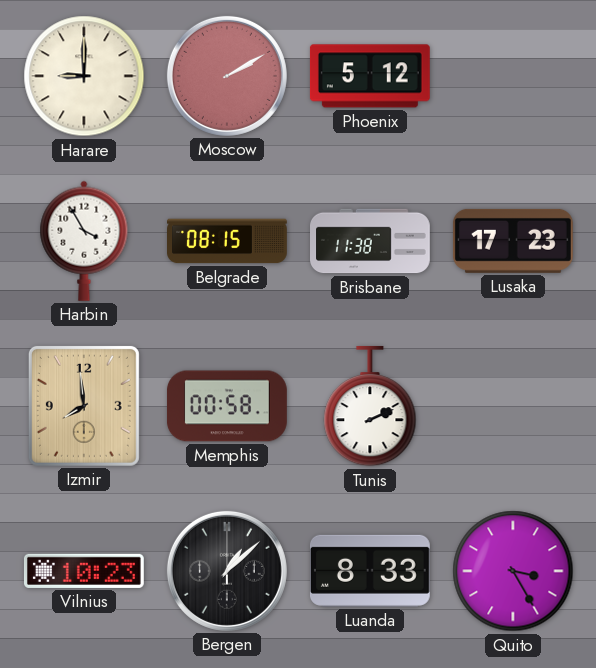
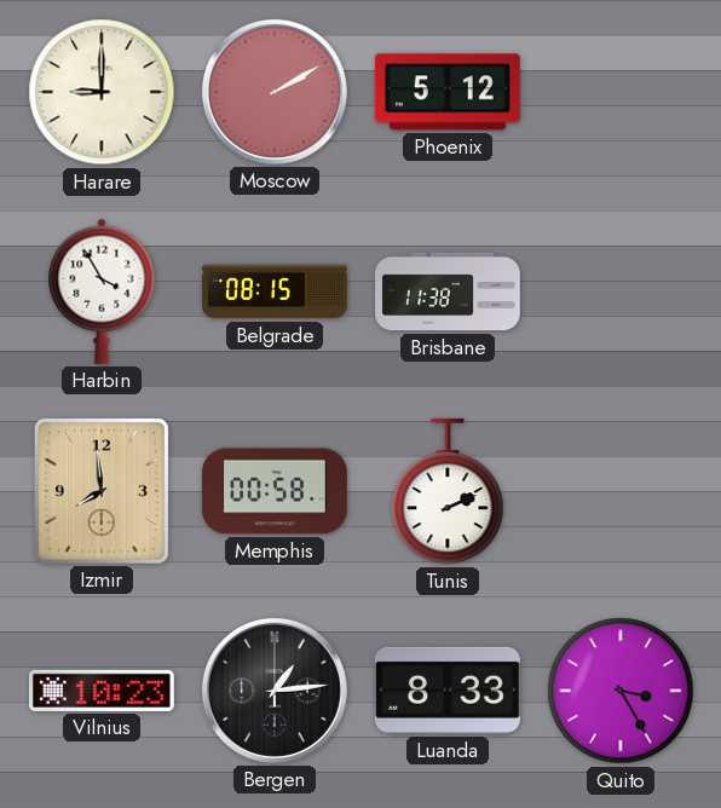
Lusaka: 17:23 -> none (513, 241)
Bergen: 1:08 -> 1:14 (275, 691)
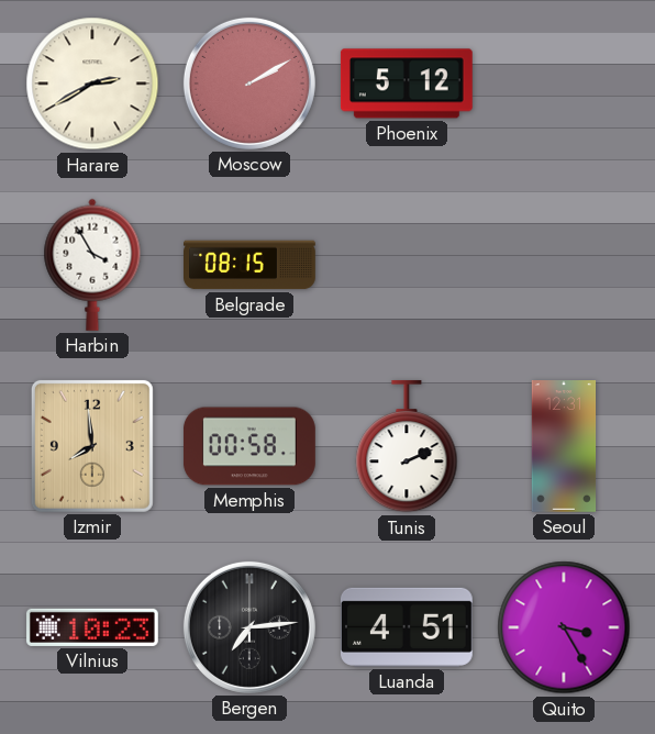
Harare: 9:00 -> 2:40 (92, 84)
Brisbane: 11:38 -> none (449, 292)
Seoul: none -> 12:31 (564, 447)
Bergen: 1:14 -> 7:14 (249, 627)
Luanda: 8:33 -> 4:51 (407, 627)
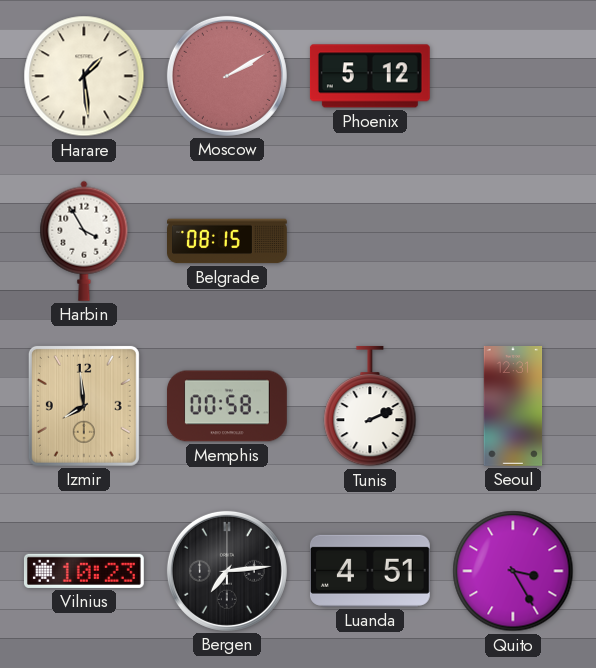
Harare: 2:40 -> 1:29 (84, 76)
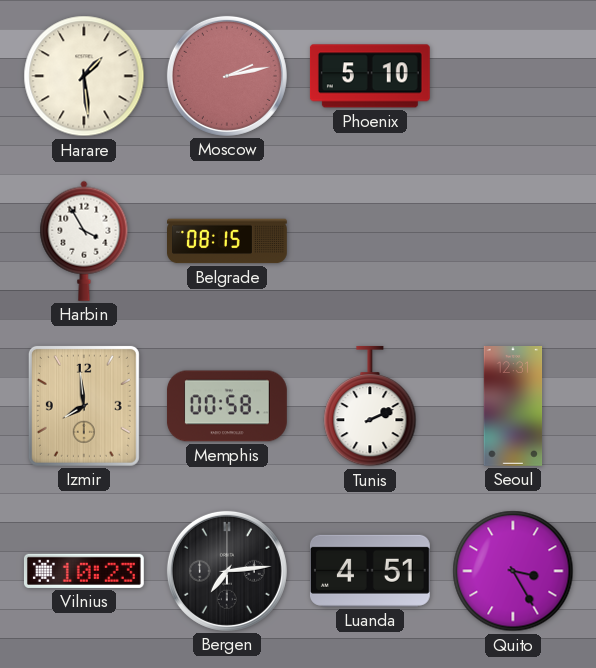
Moscow: 2:10 -> 2:13 (227, 76)
Phoenix: 5:12 -> 5:10 (370, 76)
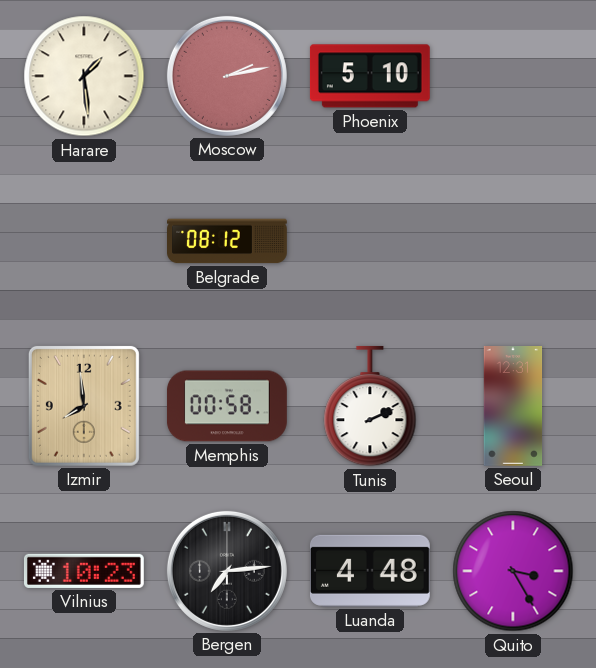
Harbin: 3:55 -> none (84, 241)
Belgrade: 08:15 -> 08:12 (228, 241)
Luanda: 4:51 -> 4:48 (370, 571)
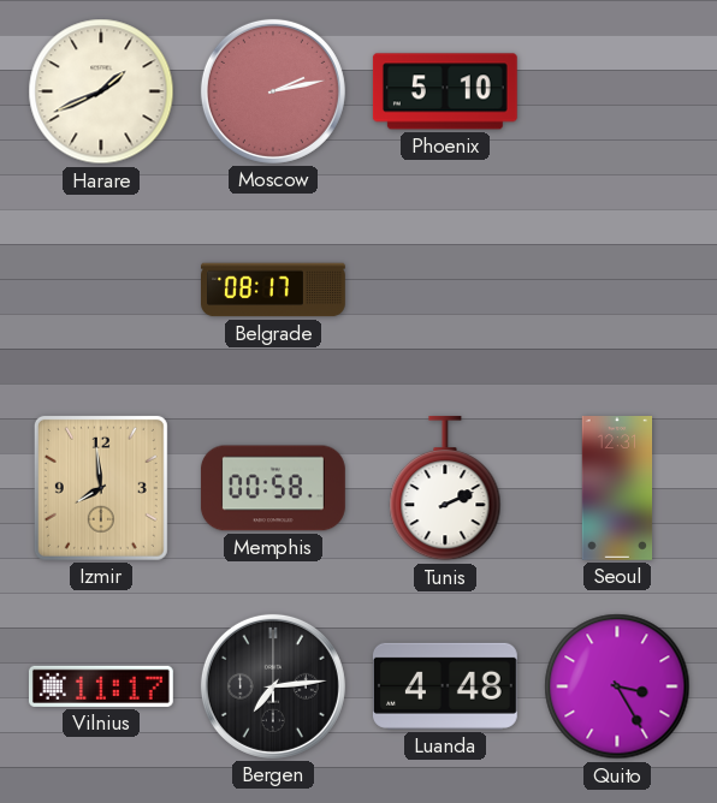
Harare: 1:29 -> 1:41 (101, 91)
Belgrade: 08:12 -> 08:17 (274, 290)
Vilnius: 10:23 -> 11:17 (101, 686)
